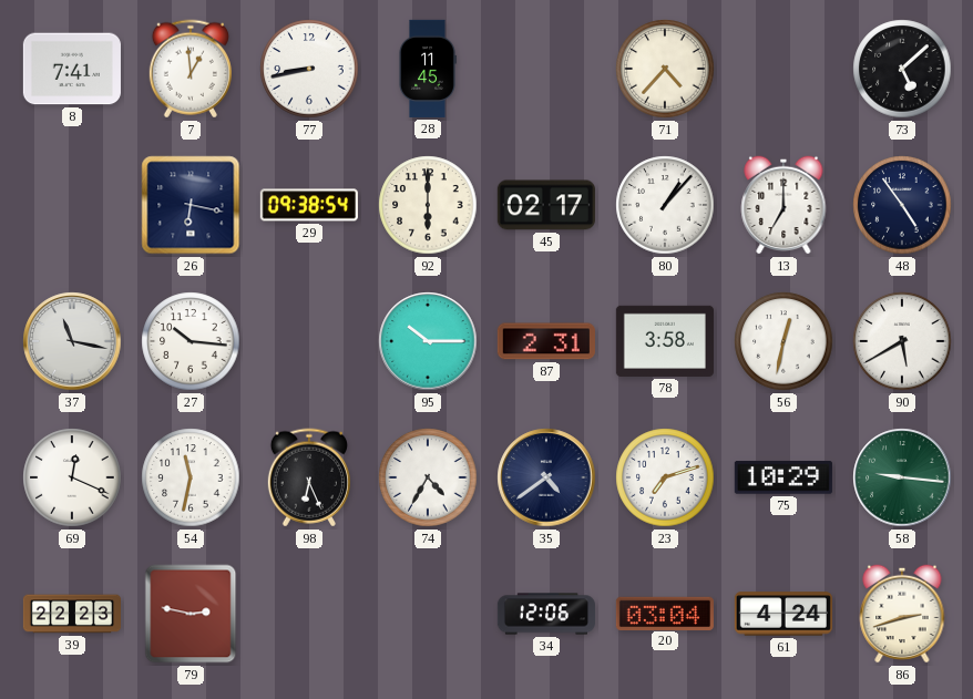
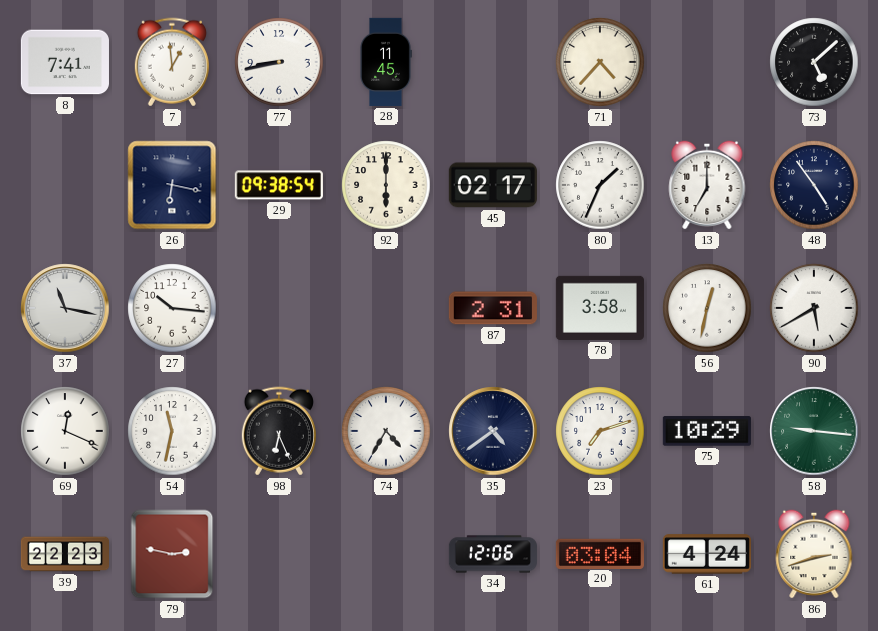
80: 1:07 -> 1:34 (600, 185)
95: 10:15 -> none (428, 341)
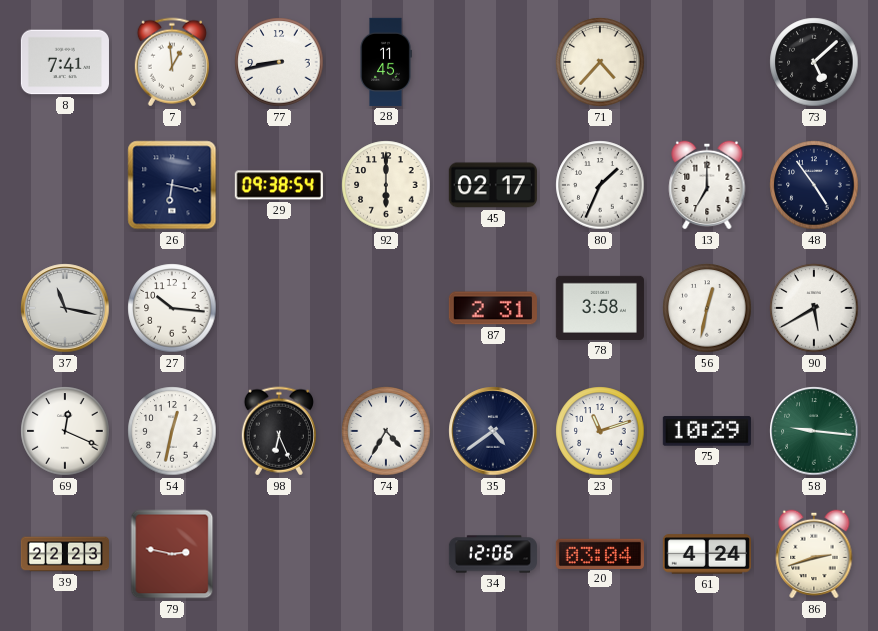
54: 11:32 -> 12:32 (172, 431)
23: 7:12 -> 11:12 (600, 431)
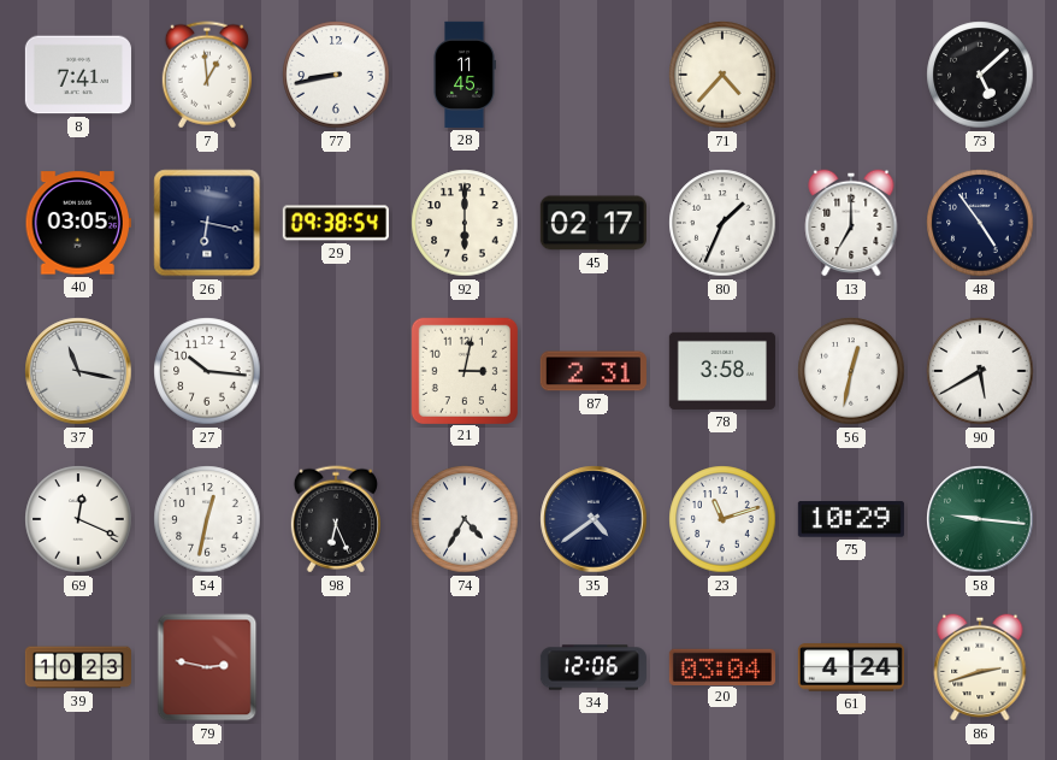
40: none -> 03:05 (78, 223)
21: none -> 3:02 (463, 370)
39: 22:23 -> 10:23 (77, 667)
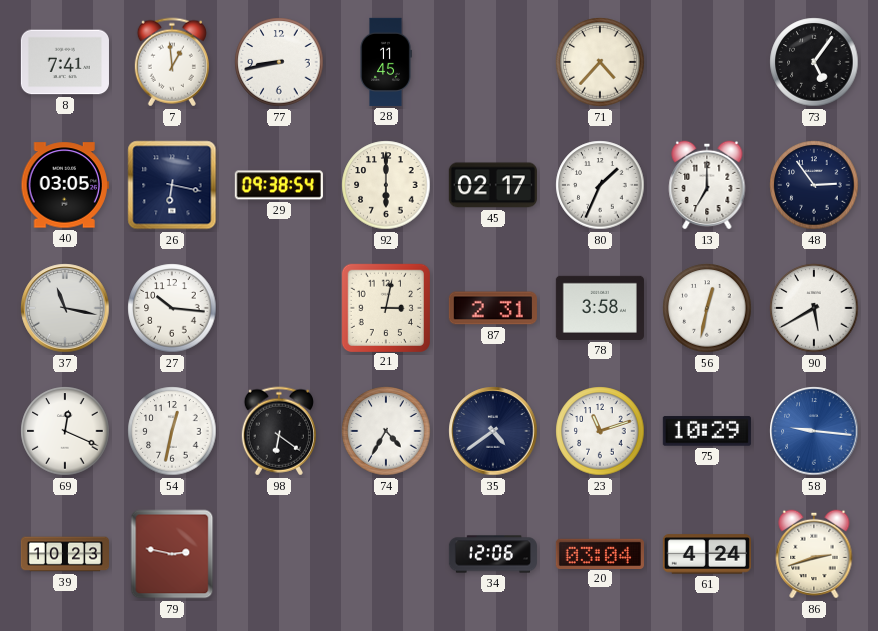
73: 5:08 -> 5:06 (814, 62)
48: 4:54 -> 2:54 (814, 185)
98: 6:26 -> 6:21 (279, 431)
58 dial: green -> blue (814, 431)
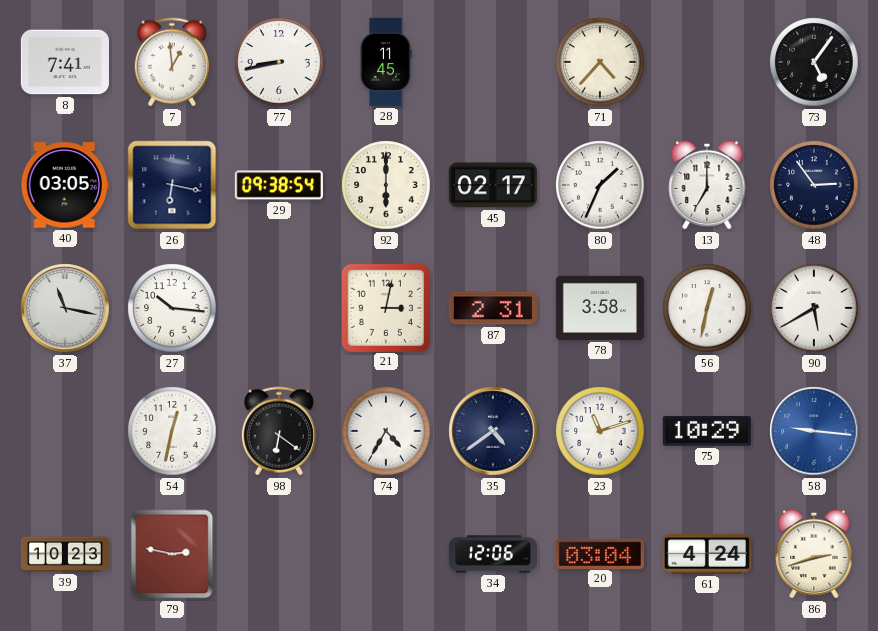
69: 12:19 -> none (65, 431)
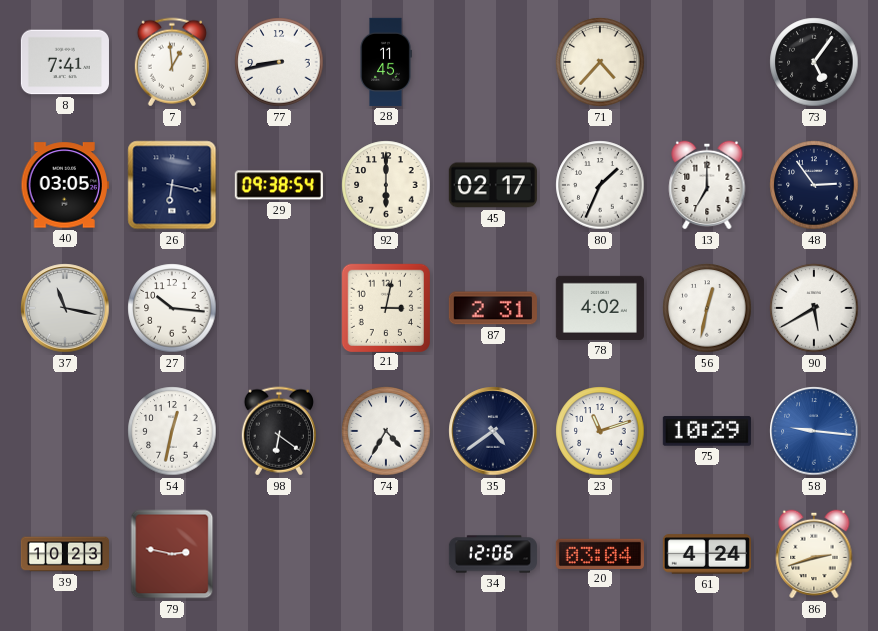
78: 3:58 -> 4:02 (600, 308)
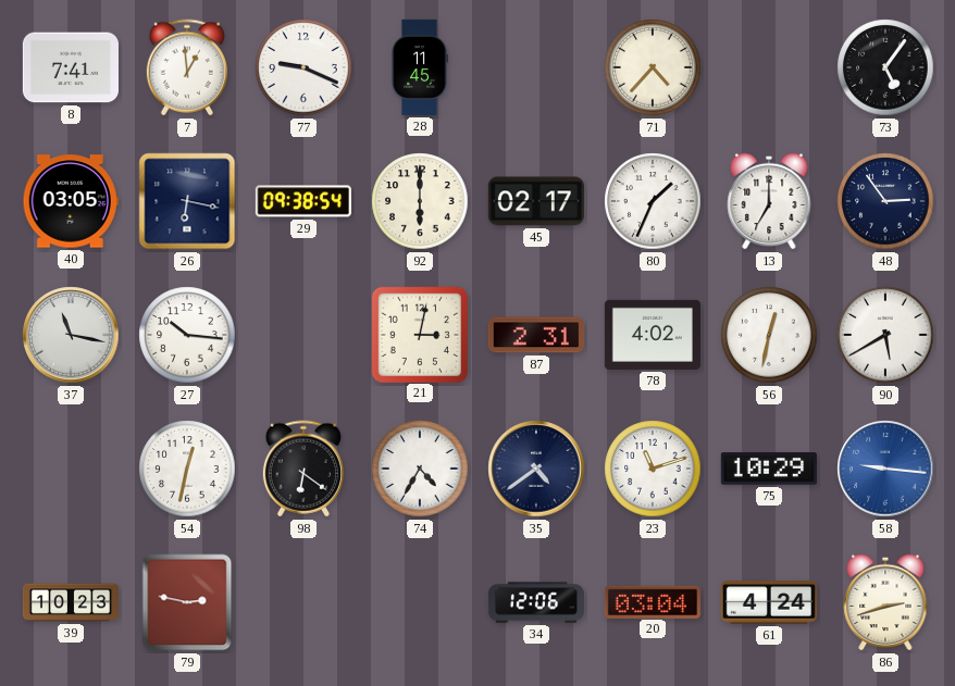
77: 8:43 -> 9:19 (303, 67)
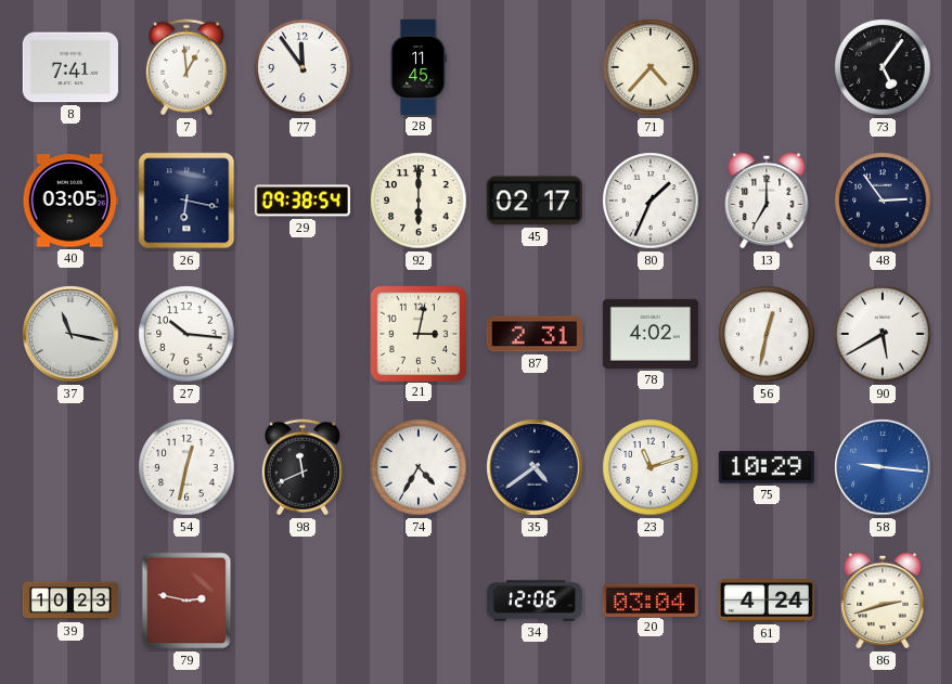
77: 9:19 -> 11:54 (303, 67)
98: 6:21 -> 11:41 (303, 467)
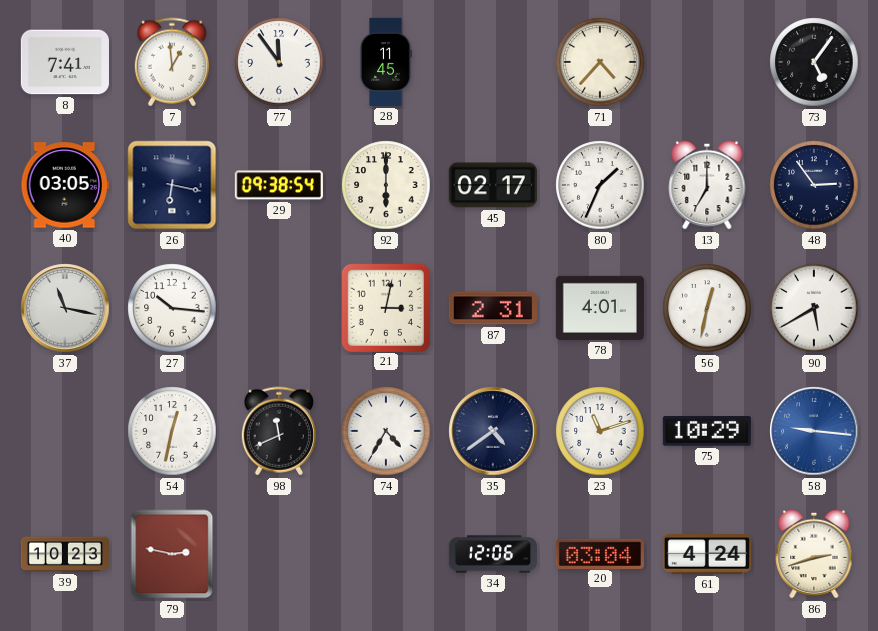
78: 4:02 -> 4:01 (600, 308)
